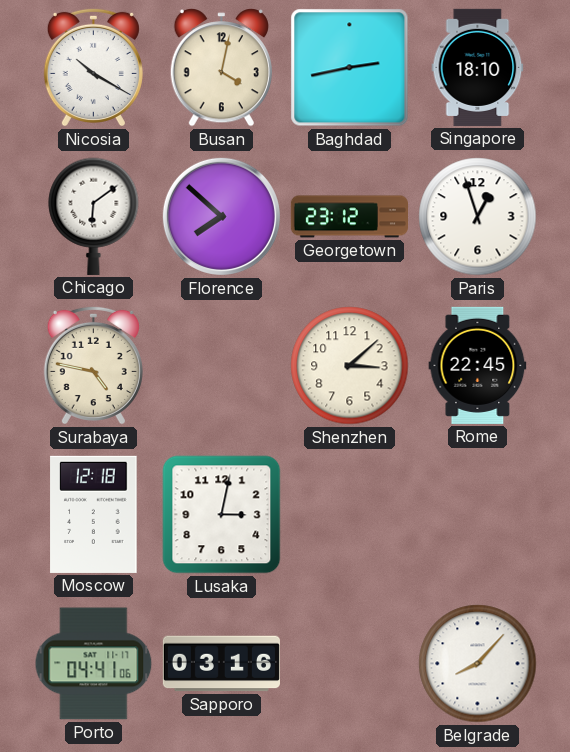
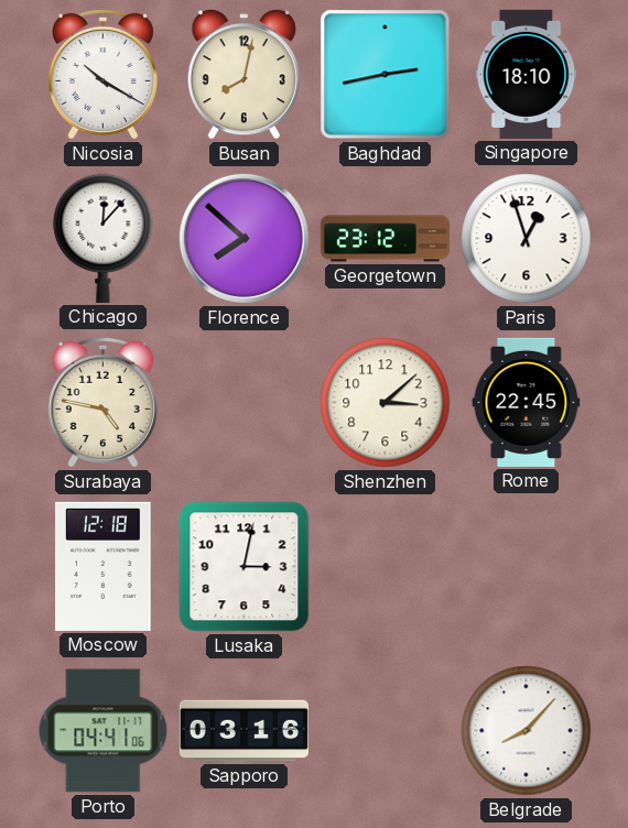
Busan: 4:02 -> 8:02 (243, 75)
Chicago: 6:09 -> 12:07 (104, 238)
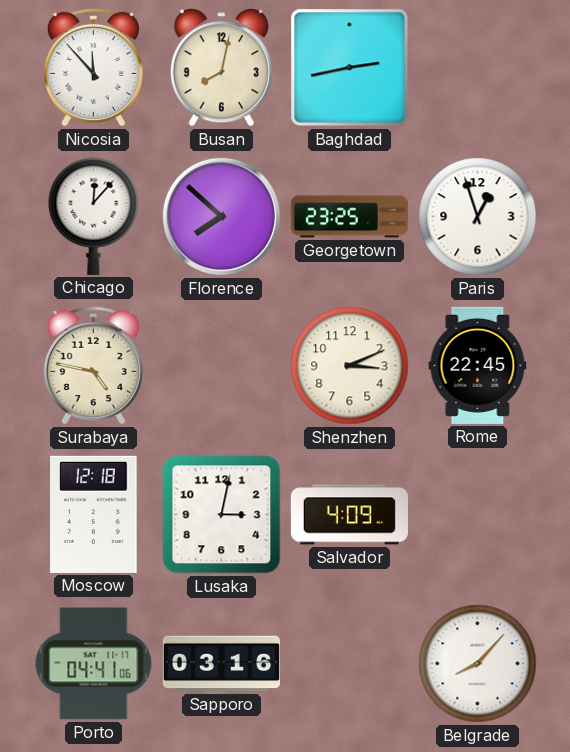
Nicosia: 10:20 -> 11:53 (93, 67)
Singapore: 18:10 -> none (527, 74)
Georgetown: 23:12 -> 23:25 (349, 217)
Shenzhen: 3:08 -> 3:11 (350, 366)
Salvador: none -> 4:09 (349, 515)
